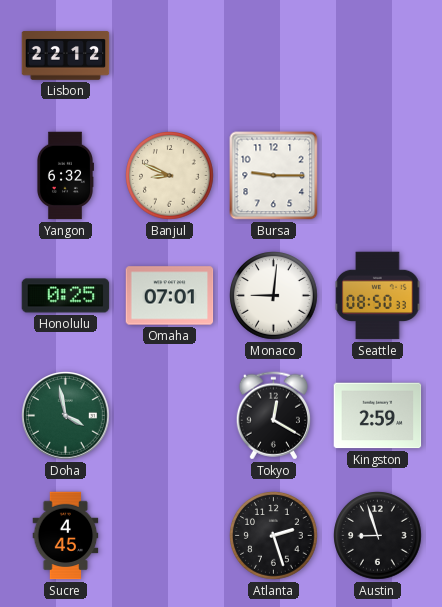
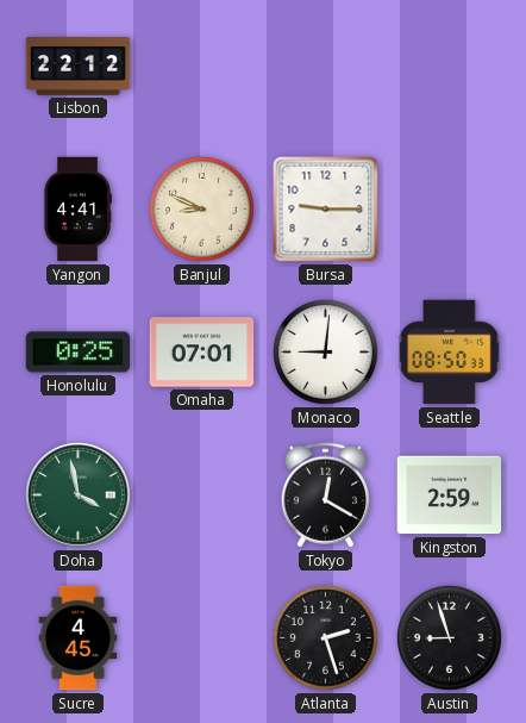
Yangon: 6:32 -> 4:41 (77, 210)
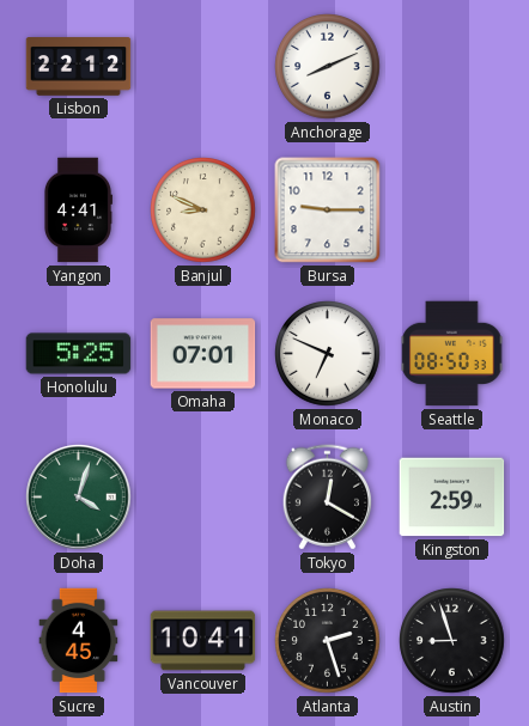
Anchorage: none -> 8:11 (328, 67)
Honolulu: 0:25 -> 5:25 (79, 354)
Monaco: 9:01 -> 6:49 (328, 354)
Doha: 3:58 -> 4:03 (79, 498)
Vancouver: none -> 10:41 (203, 641)
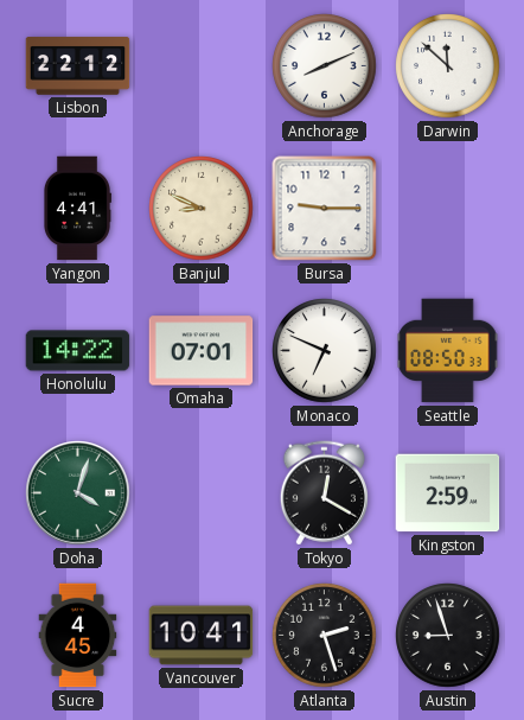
Darwin: none -> 11:52 (448, 66)
Honolulu: 5:25 -> 14:22 (78, 351)
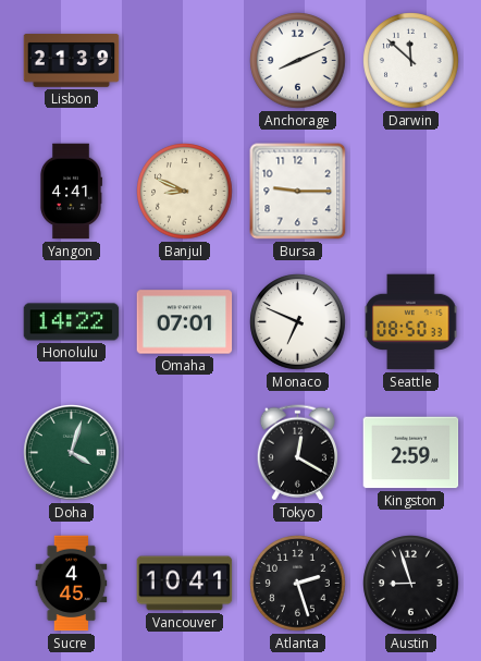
Lisbon: 22:12 -> 21:39 (72, 61)
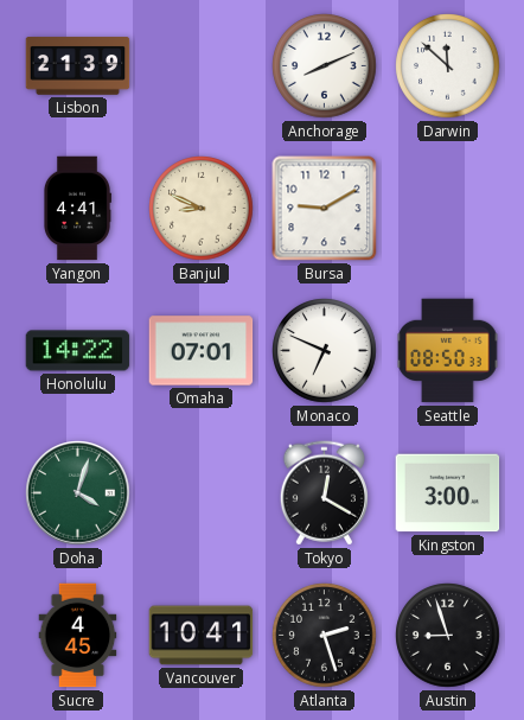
Bursa: 9:15 -> 9:10 (325, 209)
Kingston: 2:59 -> 3:00 (448, 493)
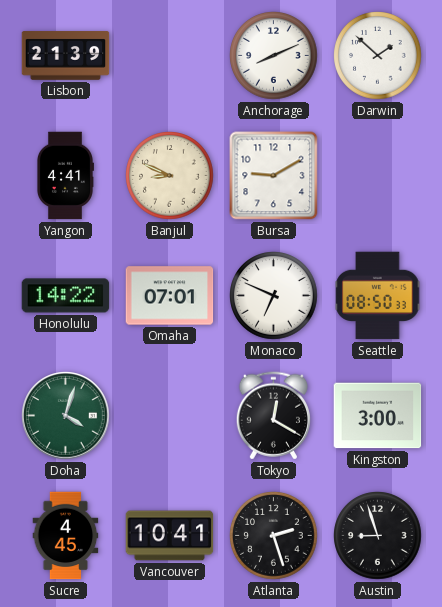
Darwin: 11:52 -> 1:52 (378, 56)
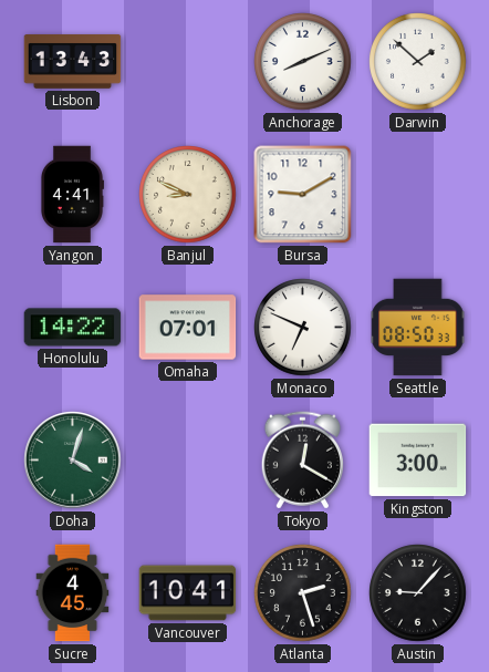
Lisbon: 21:39 -> 13:43 (73, 62)
Austin: 8:57 -> 9:07 (418, 593)
